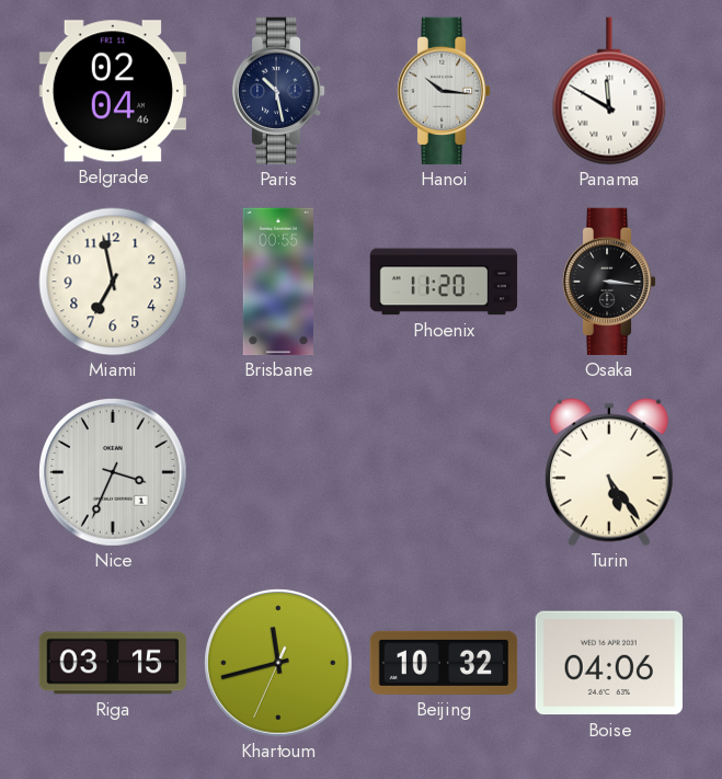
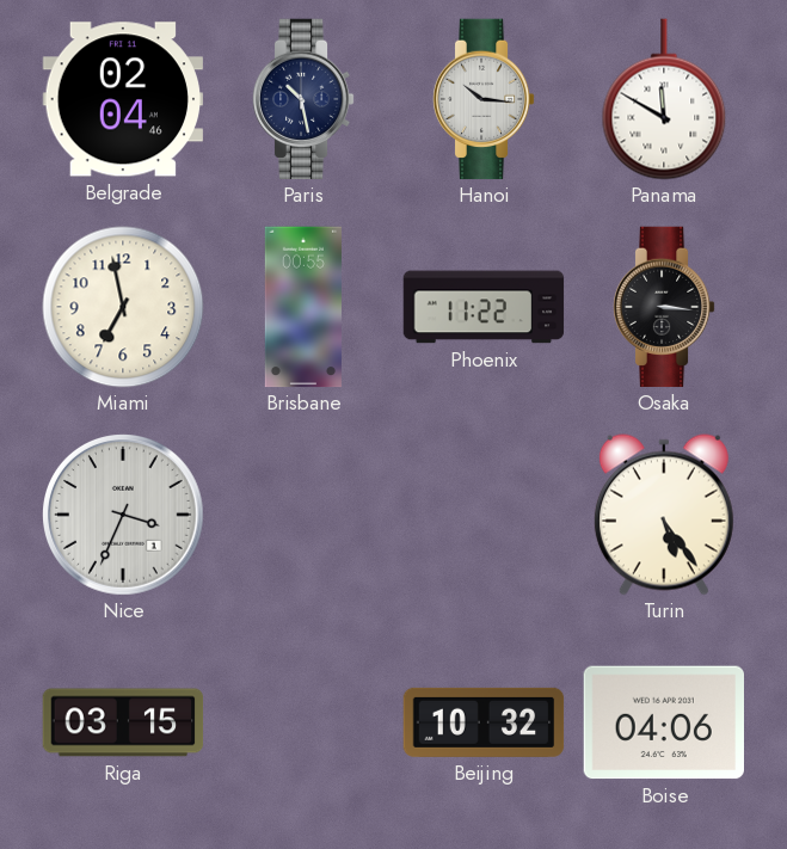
Phoenix: 11:20 -> 11:22 (484, 307)
Khartoum: 11:42 -> none (279, 664)
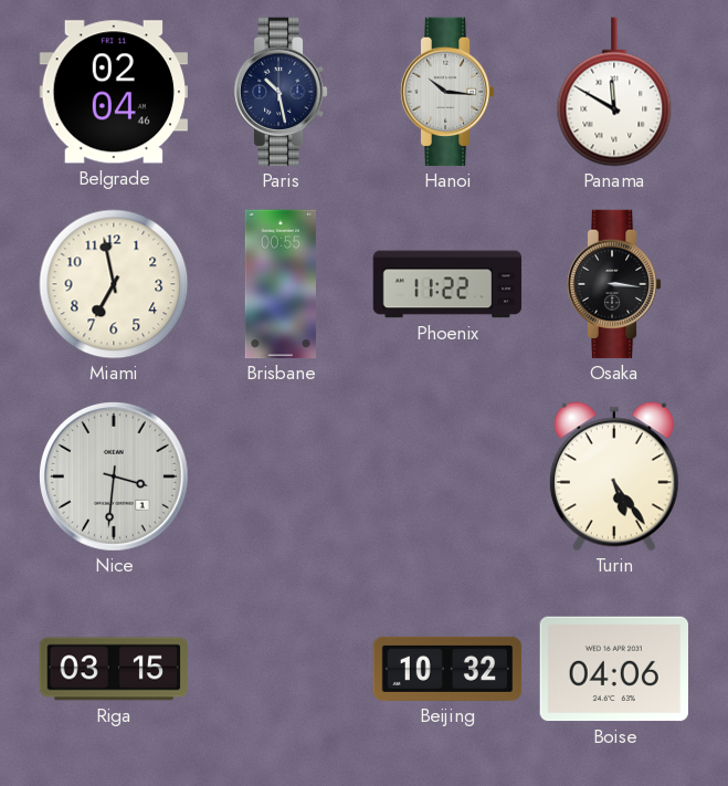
Nice: 3:34 -> 3:31 (115, 478)
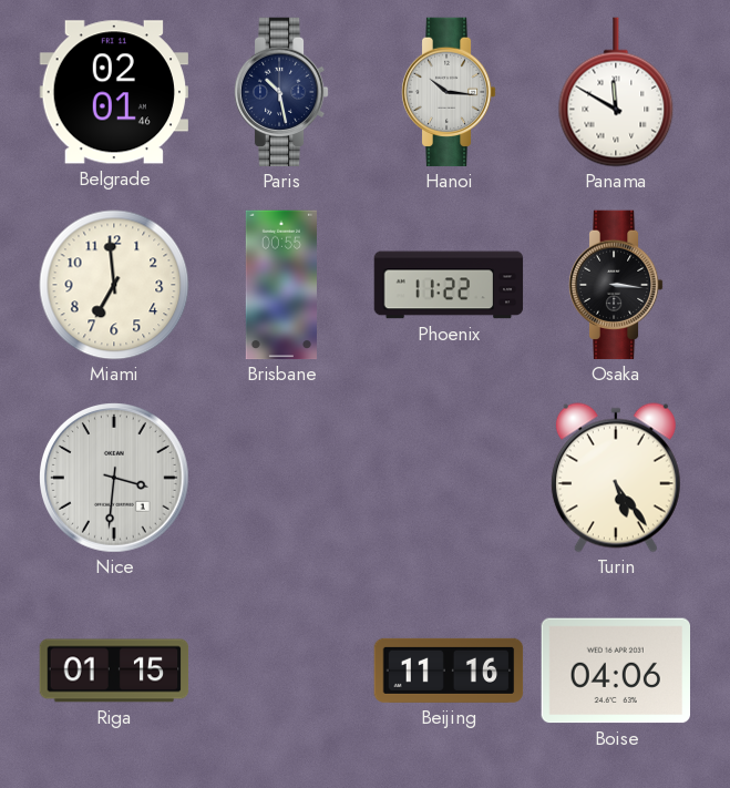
Belgrade: 02:04 -> 02:01 (113, 92)
Miami: 6:58 -> 6:59 (114, 285)
Riga: 03:15 -> 01:15 (114, 671)
Beijing: 10:32 -> 11:16 (449, 671)
